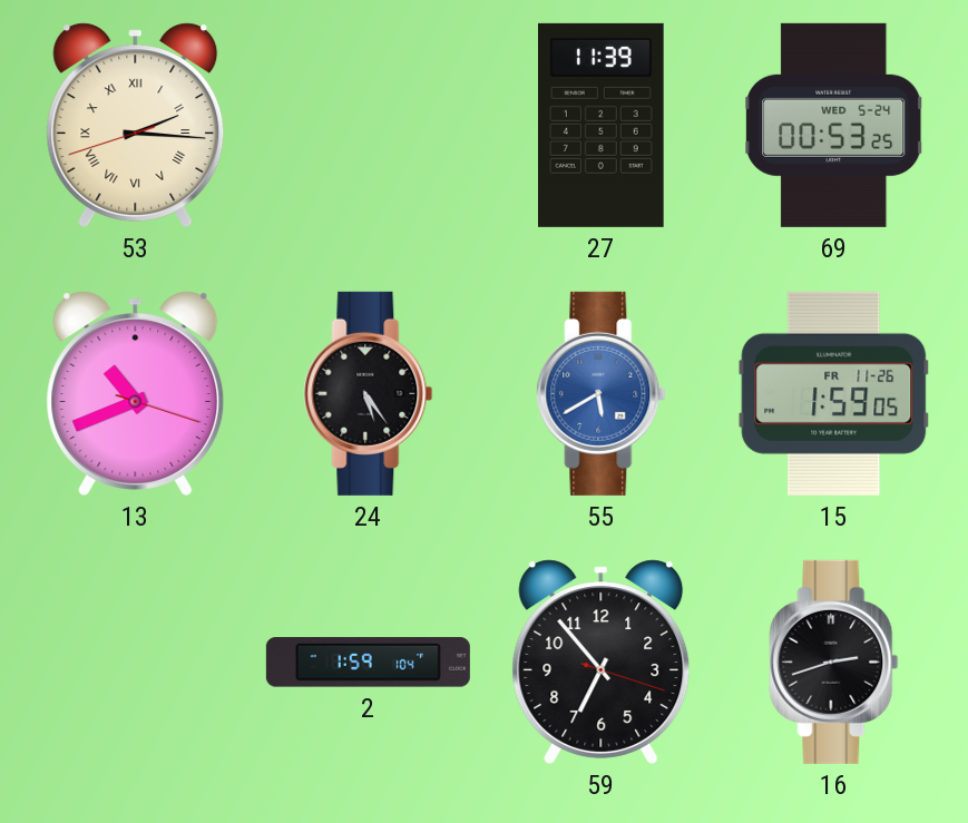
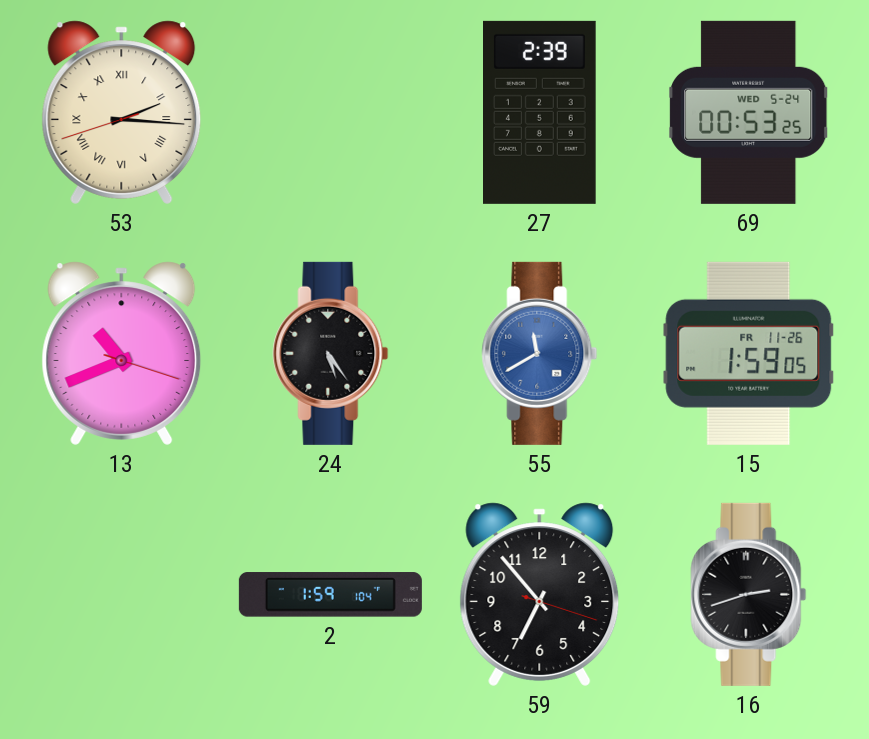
27: 11:39 -> 2:39 (540, 112)
55: 5:40 -> 11:40 (540, 353)
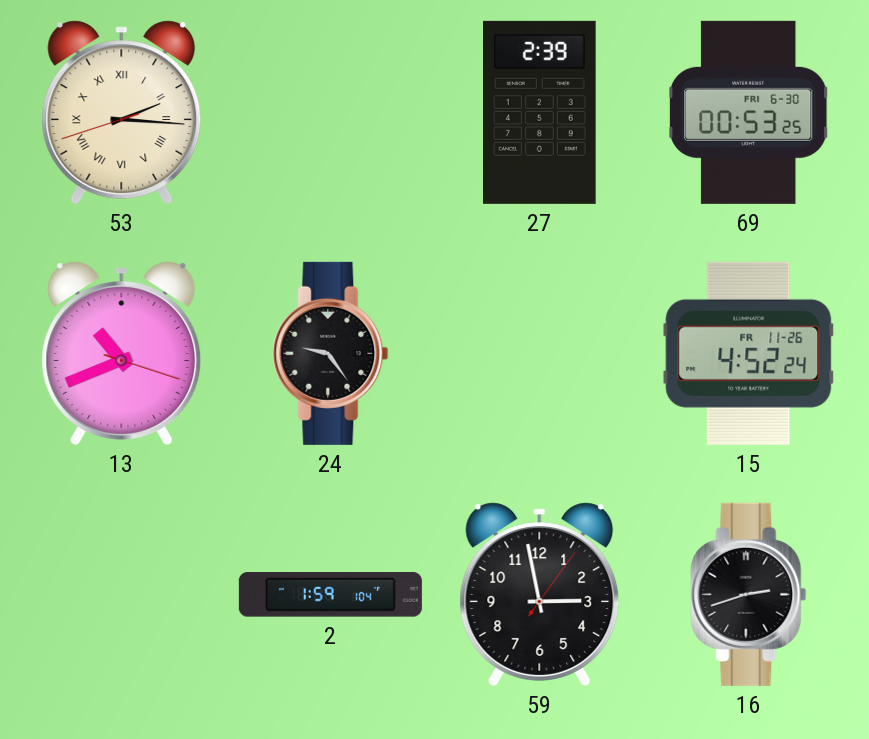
69 date: WED 5-24 -> FRI 6-30 (749, 112)
24: 5:24 -> 9:24 (331, 353)
55: 11:40 -> none (540, 353)
15: 1:59 -> 4:52 (749, 353)
59: 6:53 -> 2:58 (540, 594)
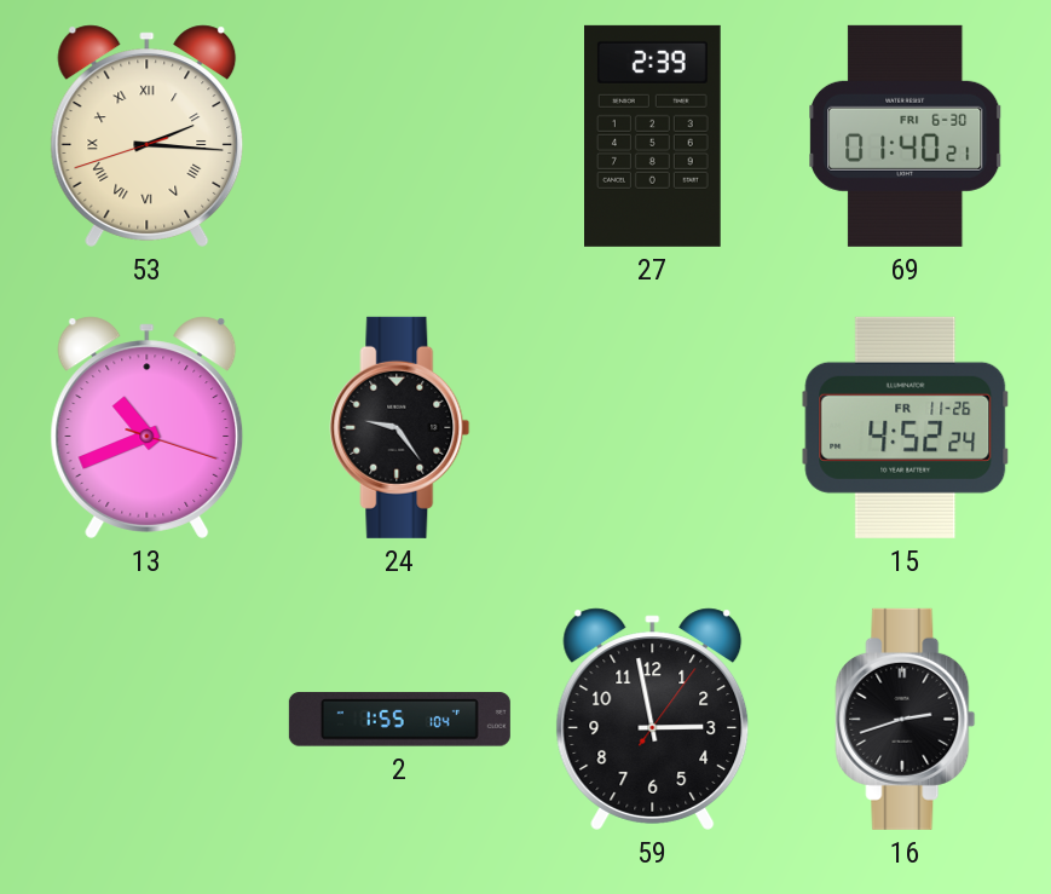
69: 00:53 -> 01:40 (906, 135)
2: 1:59 -> 1:55 (399, 720)
